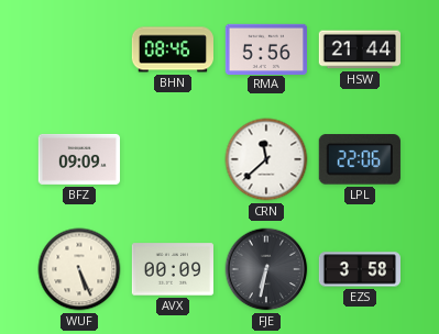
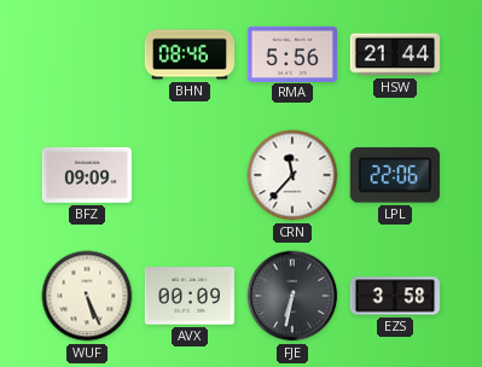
CRN: 11:38 -> 11:37 (292, 175)
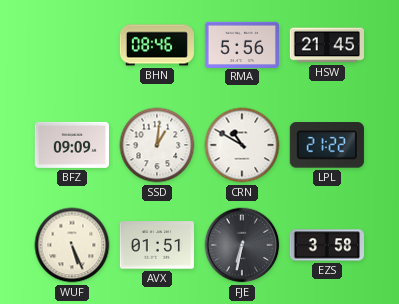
HSW: 21:44 -> 21:45 (326, 45)
SSD: none -> 1:01 (157, 145)
CRN: 11:37 -> 10:50 (242, 145)
LPL: 22:06 -> 21:22 (327, 145)
AVX: 00:09 -> 01:51 (156, 245)
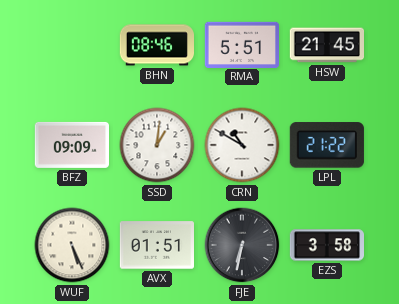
RMA: 5:56 -> 5:51 (241, 44)
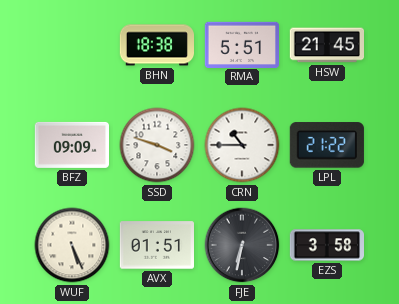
BHN: 08:46 -> 18:38 (156, 45)
SSD: 1:01 -> 3:48 (157, 145)
CRN: 10:50 -> 10:45 (242, 145)
